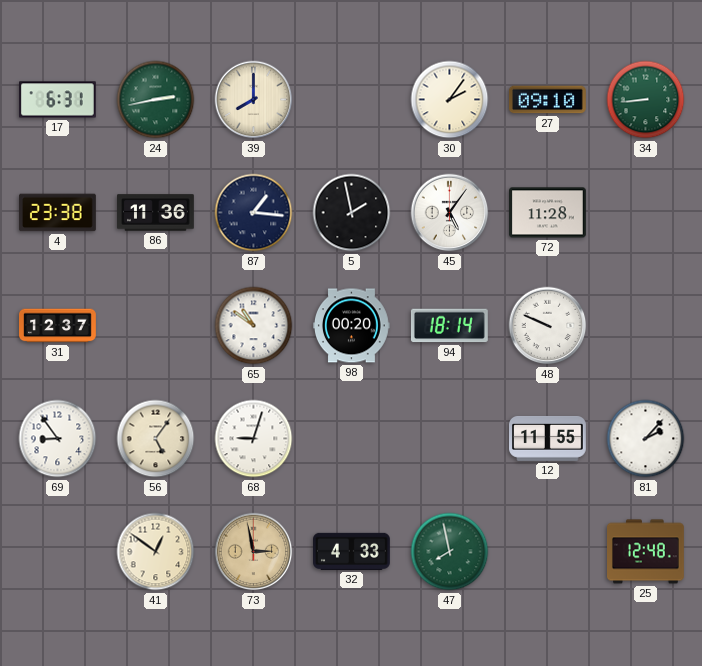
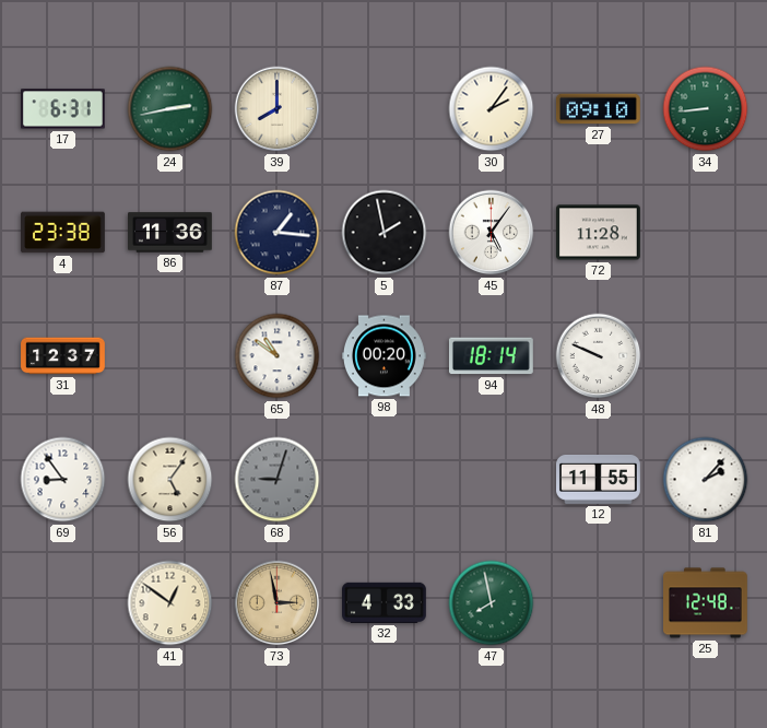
68 dial: white -> grey (278, 480)
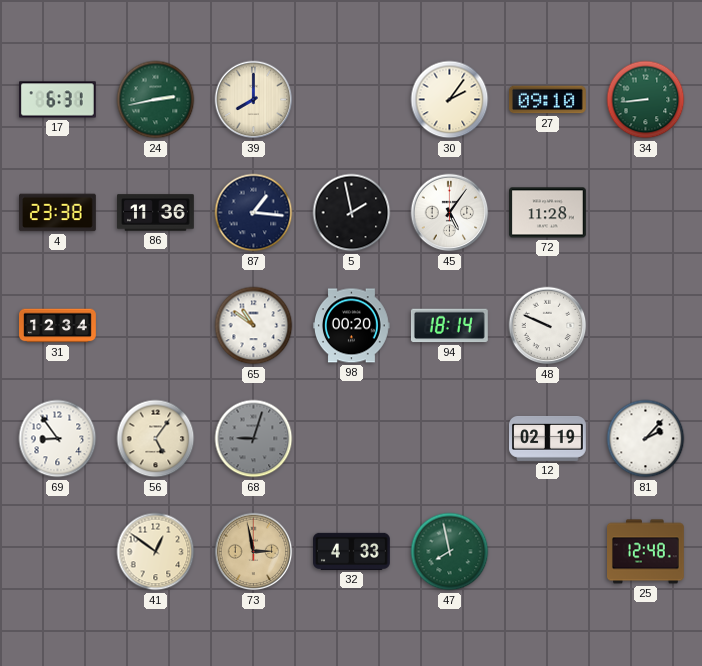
31: 12:37 -> 12:34 (58, 326)
12: 11:55 -> 02:19 (548, 438)
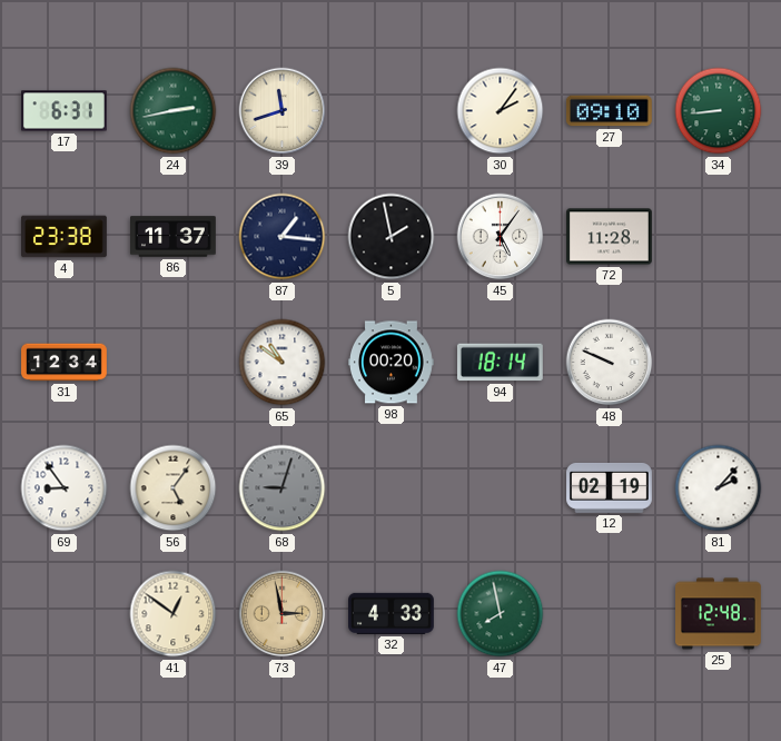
39: 8:00 -> 11:42 (283, 111)
86: 11:36 -> 11:37 (174, 237)
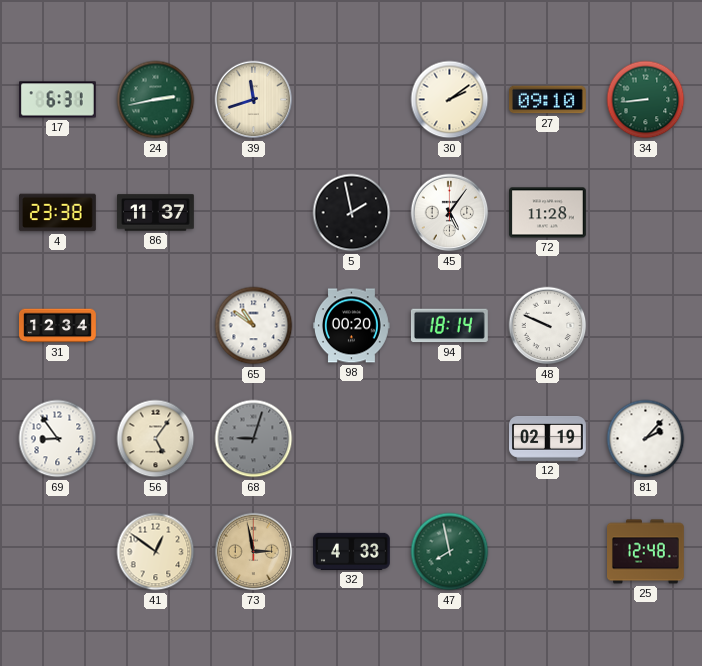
30: 2:06 -> 2:09 (450, 100)
87: 1:16 -> none (283, 237)
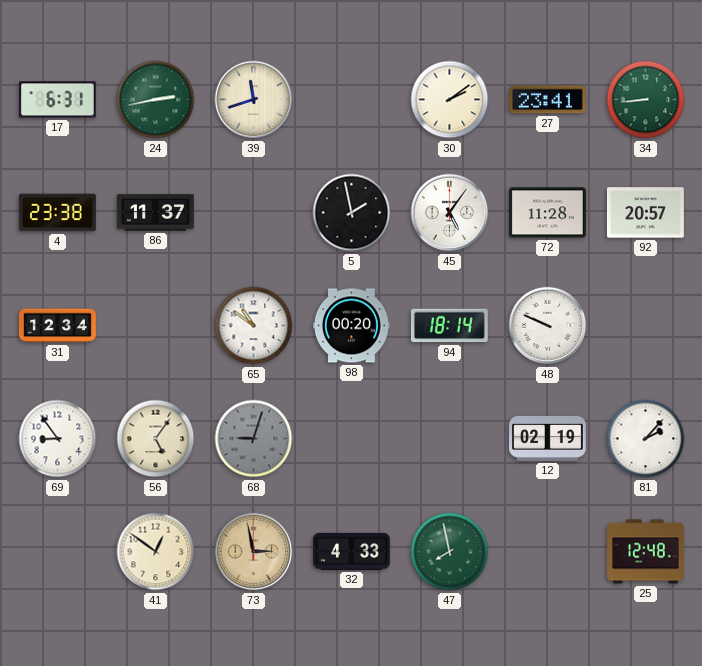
27: 09:10 -> 23:41 (547, 100)
92: none -> 20:57 (646, 213)
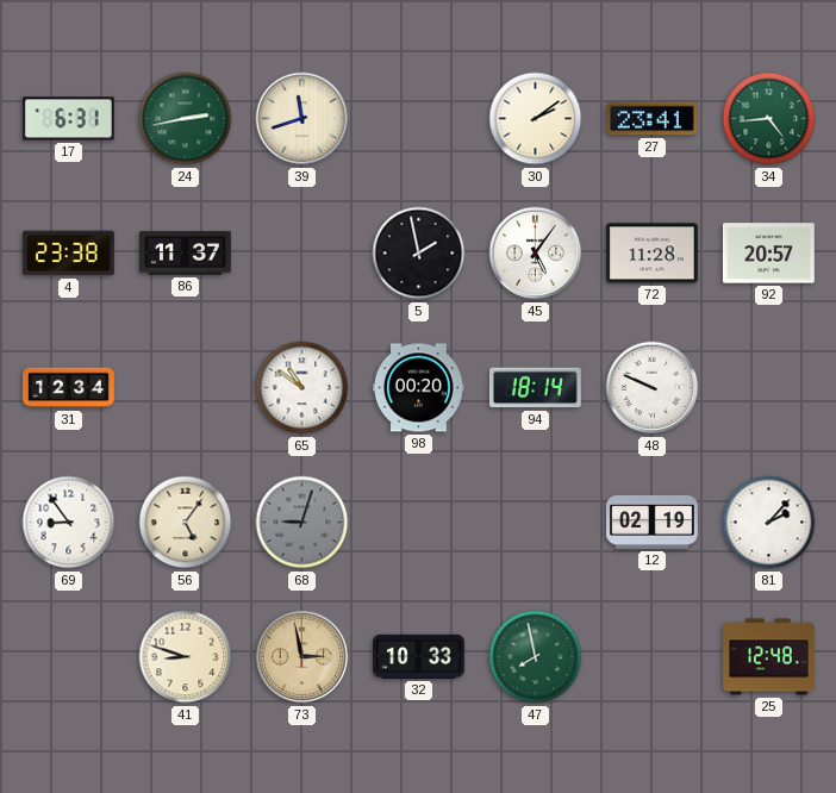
34: 8:44 -> 4:44 (769, 119)
41: 12:51 -> 8:48 (186, 657)
32: 4:33 -> 10:33 (419, 656)
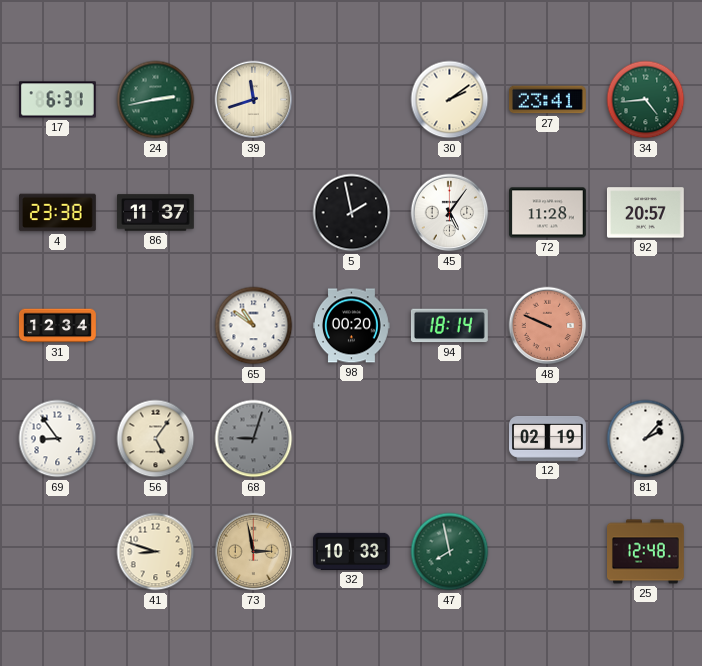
48 dial: white -> salmon (548, 326)
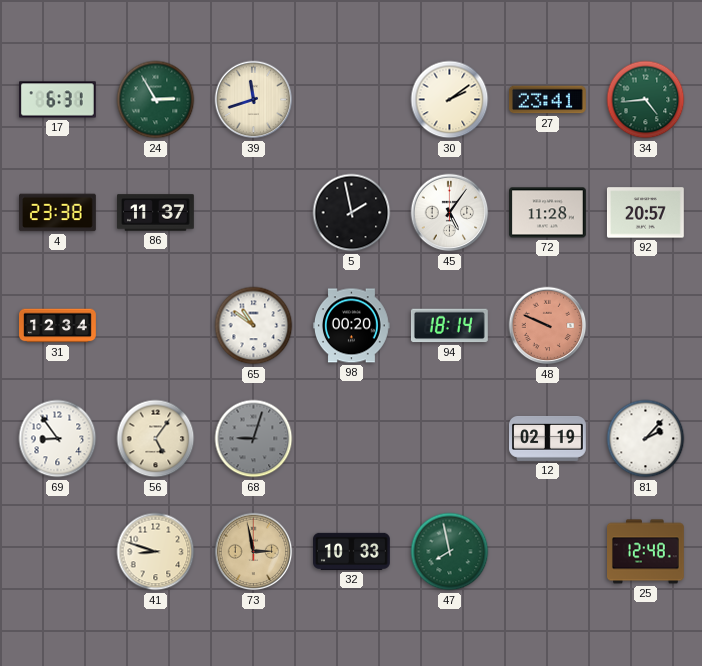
24: 2:43 -> 2:55 (156, 100)
